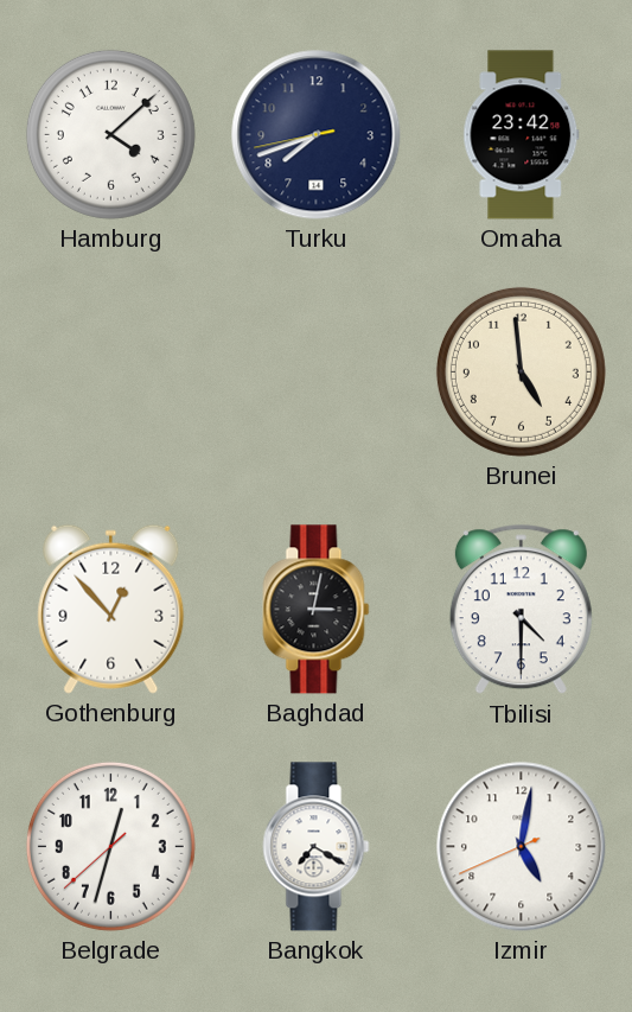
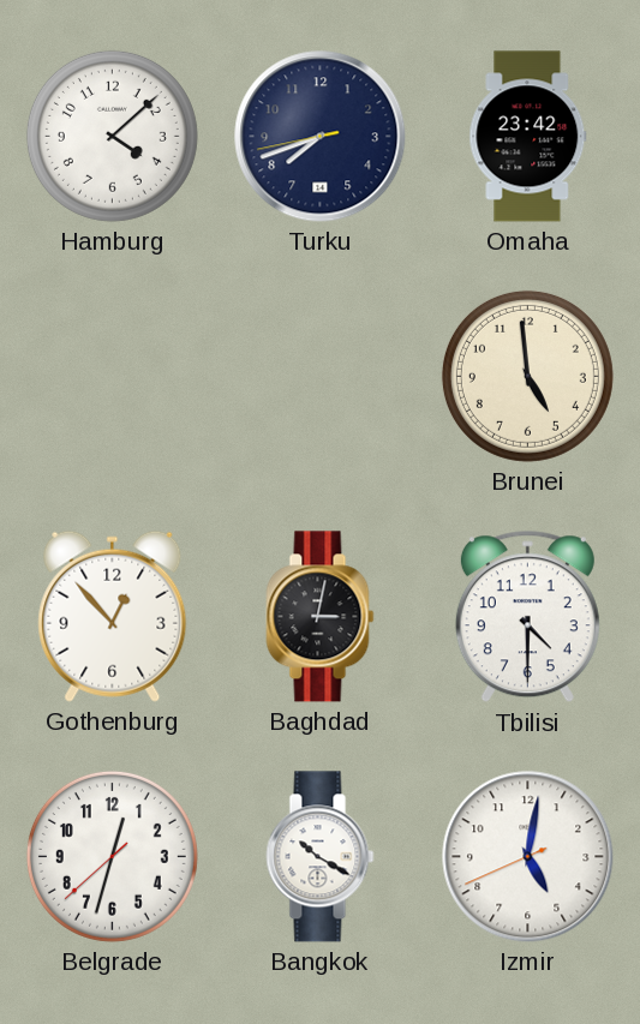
Bangkok: 7:20 -> 10:20 (321, 857)
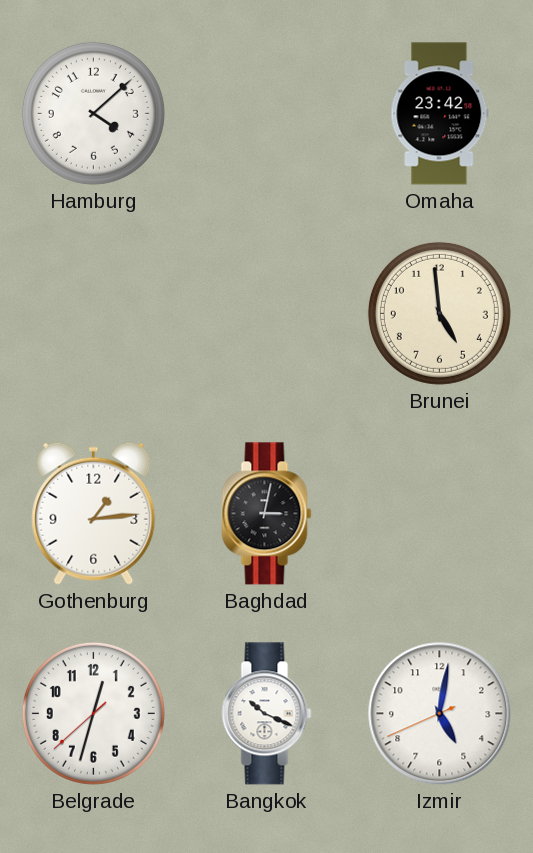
Turku: 7:41 -> none (321, 137)
Gothenburg: 12:53 -> 1:14 (94, 513)
Tbilisi: 4:30 -> none (527, 617)
Bangkok: 10:20 -> 10:19 (267, 714)
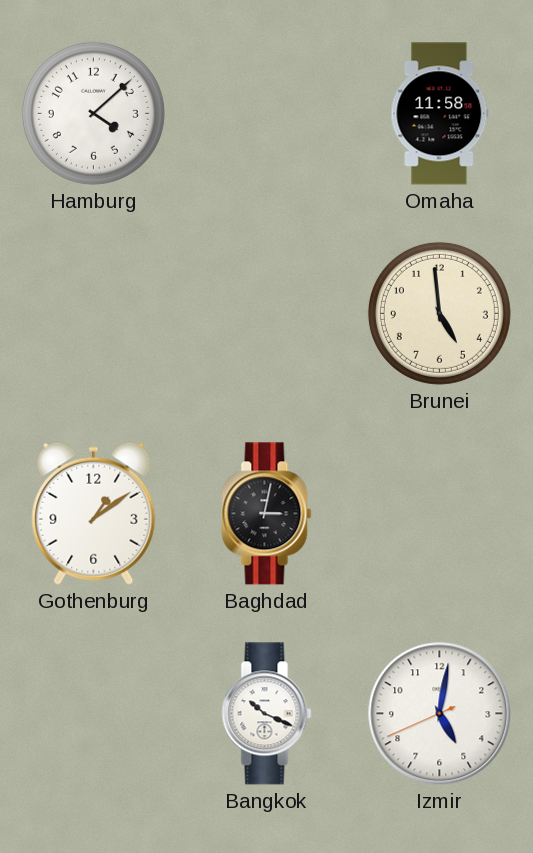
Omaha: 23:42 -> 11:58 (440, 114)
Gothenburg: 1:14 -> 1:09 (94, 513)
Belgrade: 12:32 -> none (93, 713)
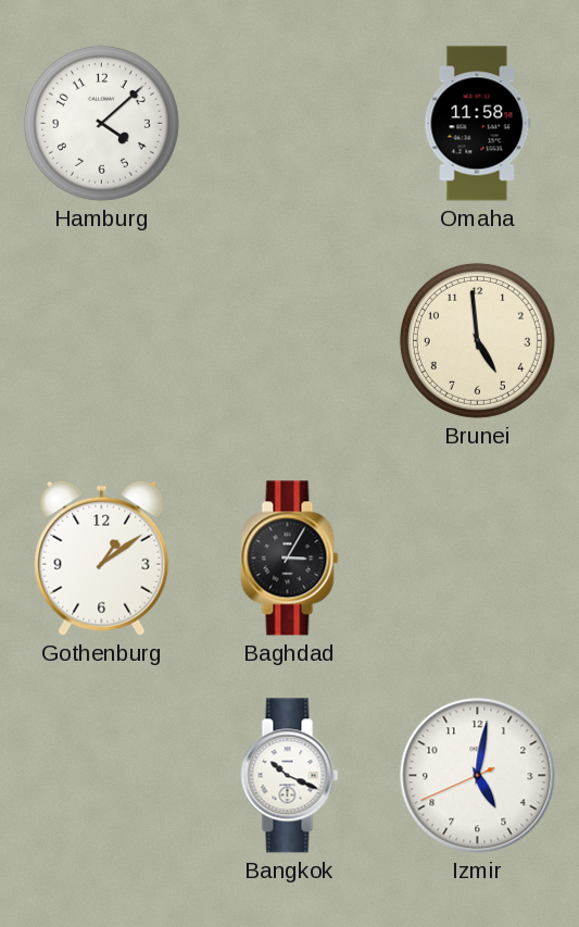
Baghdad: 3:02 -> 3:05 (290, 559)
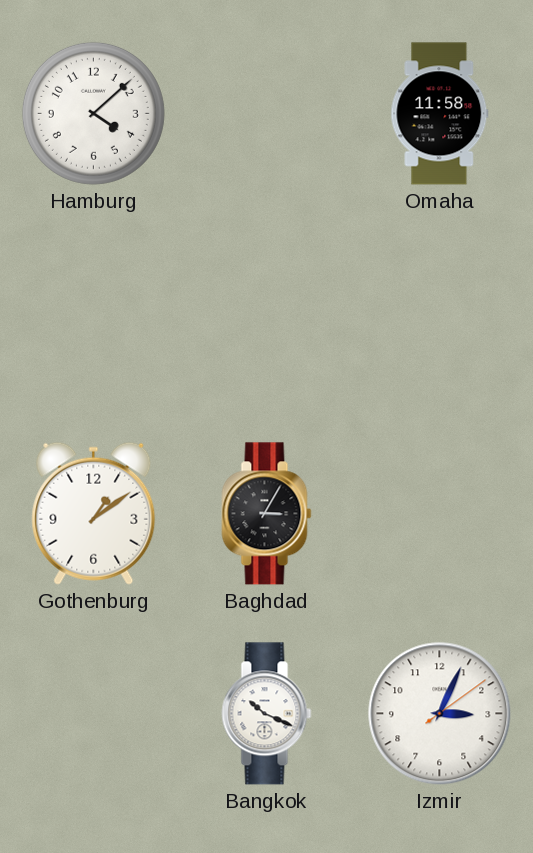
Brunei: 4:59 -> none (477, 340)
Izmir: 5:01 -> 3:04 (440, 714)
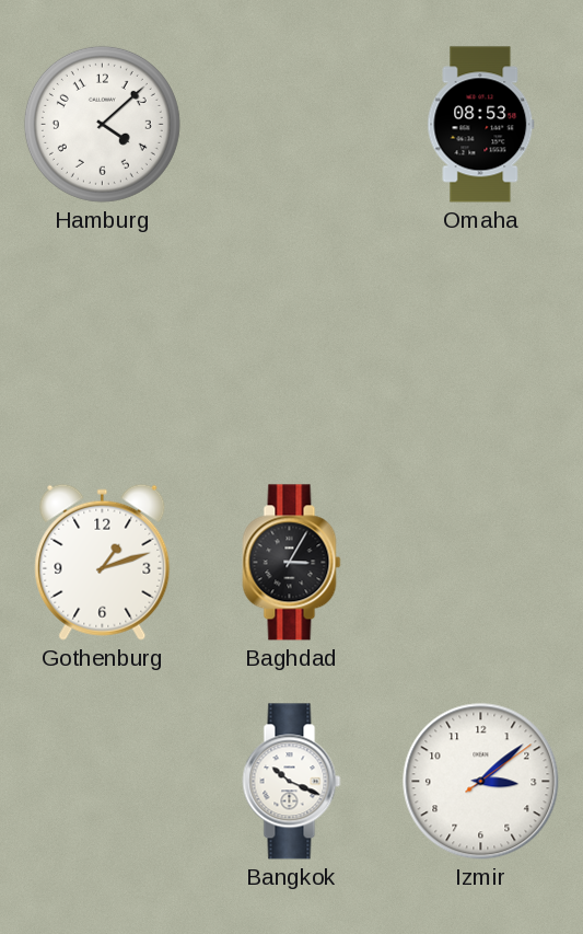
Omaha: 11:58 -> 08:53 (481, 125)
Gothenburg: 1:09 -> 1:12 (103, 562)
Izmir: 3:04 -> 3:08 (481, 782)
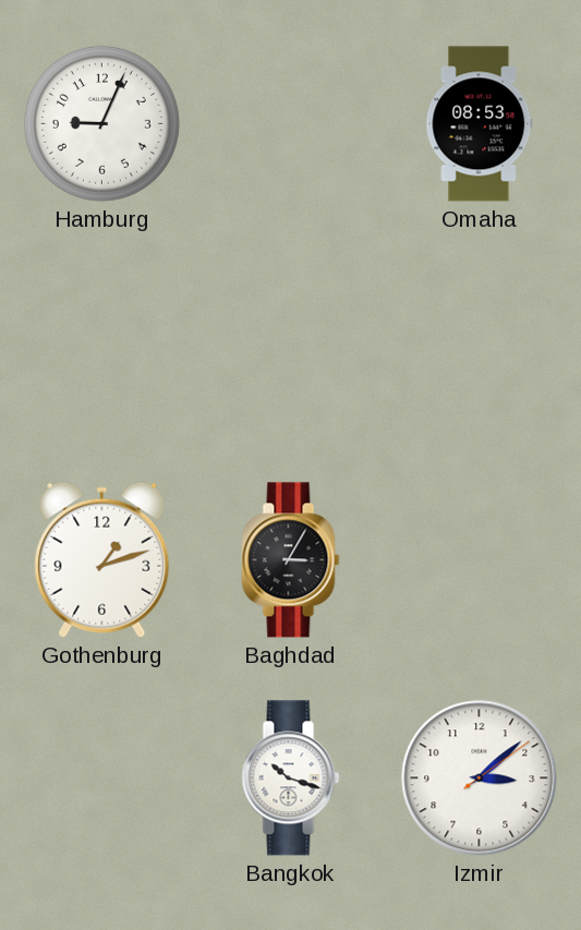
Hamburg: 4:08 -> 9:04 (101, 123)
Bangkok: 10:19 -> 10:18 (291, 778)
